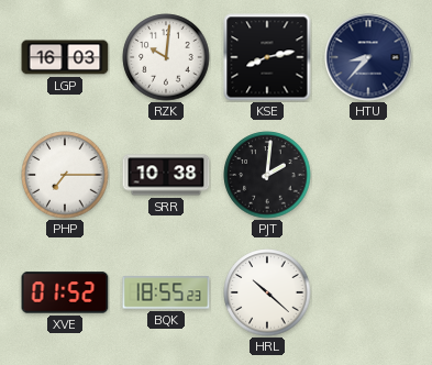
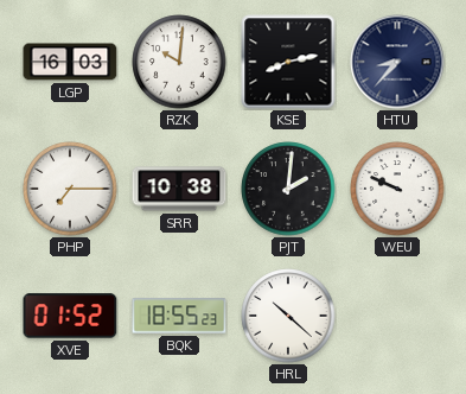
WEU: none -> 9:49 (397, 189)
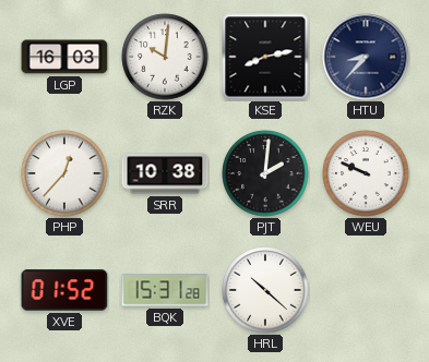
PHP: 7:15 -> 12:37 (64, 173)
BQK: 18:55 -> 15:31 (165, 290)
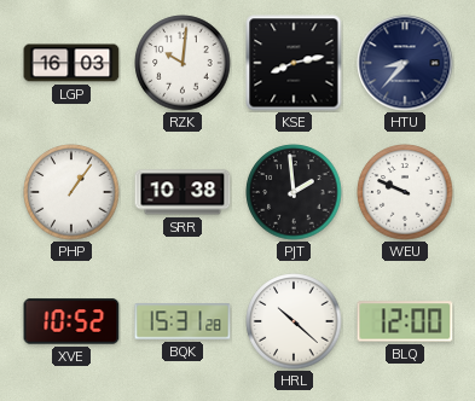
PHP: 12:37 -> 1:06 (71, 192)
PJT: 2:01 -> 1:59 (294, 192)
XVE: 01:52 -> 10:52 (71, 321)
BLQ: none -> 12:00 (405, 321)
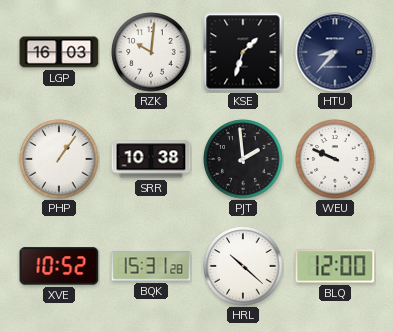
KSE: 8:13 -> 1:33 (243, 52)
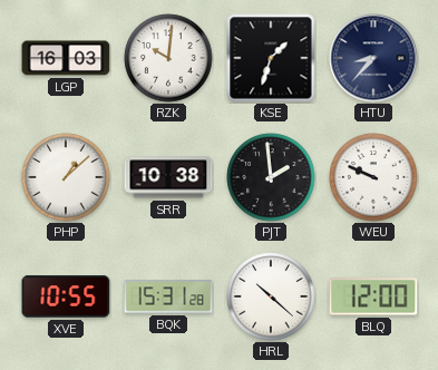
PHP: 1:06 -> 1:08 (66, 177)
XVE: 10:52 -> 10:55 (66, 296)
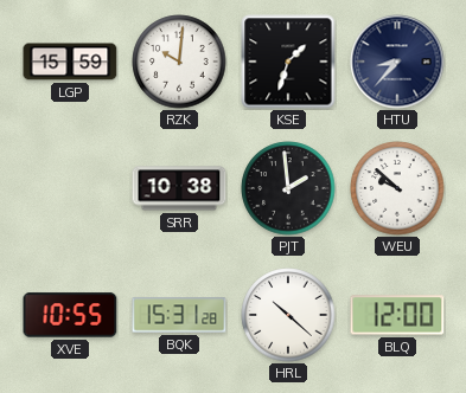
LGP: 16:03 -> 15:59 (70, 62)
PHP: 1:08 -> none (66, 177)
WEU: 9:49 -> 9:52 (397, 188)
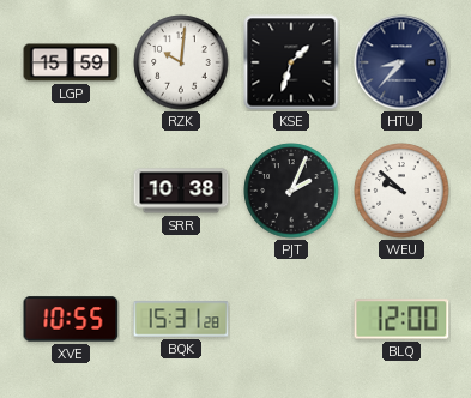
PJT: 1:59 -> 2:04 (291, 191)
HRL: 10:22 -> none (288, 315)
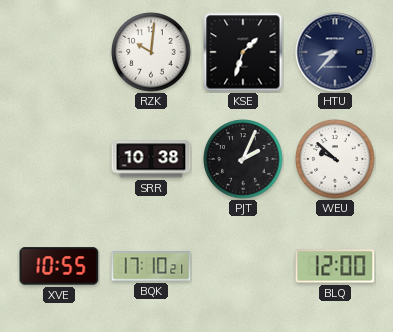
LGP: 15:59 -> none (71, 62)
BQK: 15:31 -> 17:10 (151, 266)
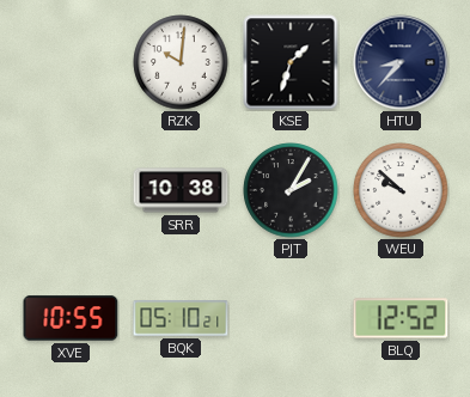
PJT: 2:04 -> 2:05 (291, 190)
BQK: 17:10 -> 05:10 (181, 318)
BLQ: 12:00 -> 12:52 (401, 318)
